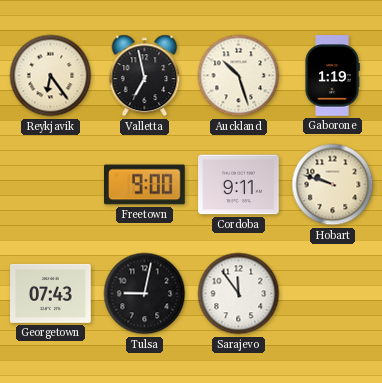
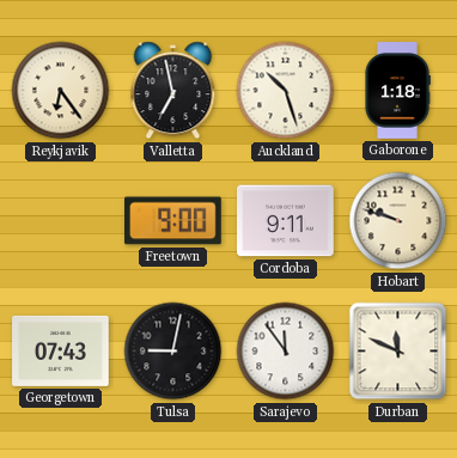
Gaborone: 1:19 -> 1:18 (397, 91)
Durban: none -> 11:49 (398, 352)
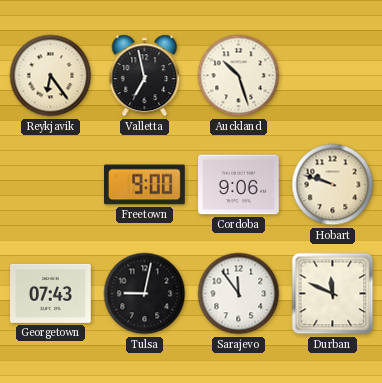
Gaborone: 1:18 -> none (397, 91)
Cordoba: 9:11 -> 9:06 (239, 185)
